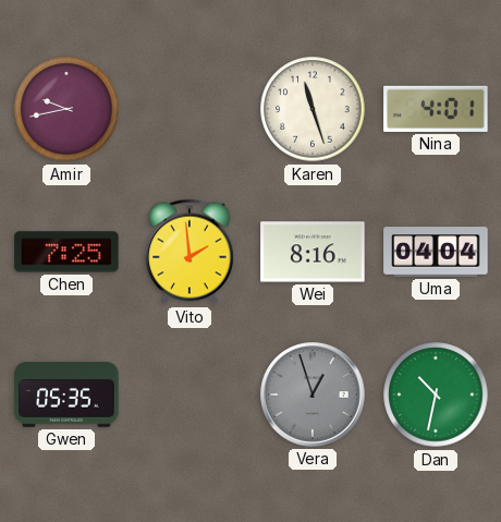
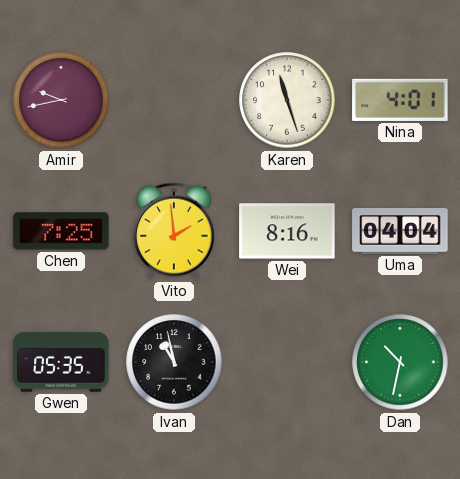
Ivan: none -> 10:58 (174, 362)
Vera: 12:57 -> none (313, 394)
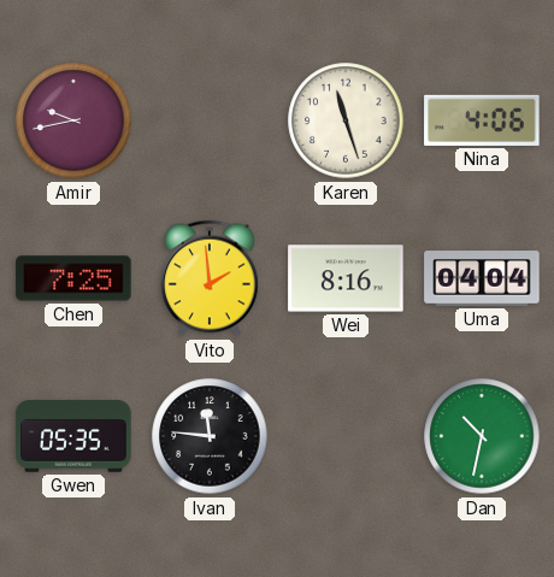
Nina: 4:01 -> 4:06 (482, 120)
Ivan: 10:58 -> 11:46 (210, 436)
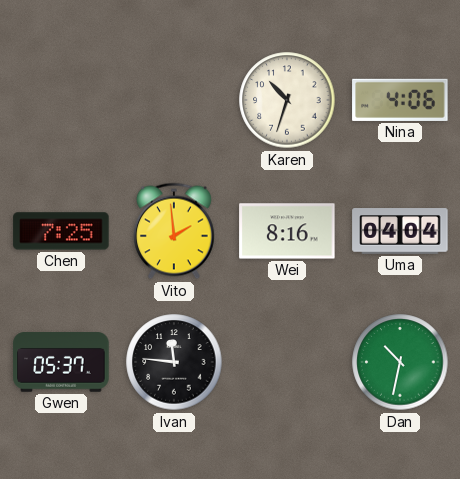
Amir: 9:43 -> none (73, 120)
Karen: 11:27 -> 10:33 (287, 100)
Gwen: 05:35 -> 05:37 (61, 362)
